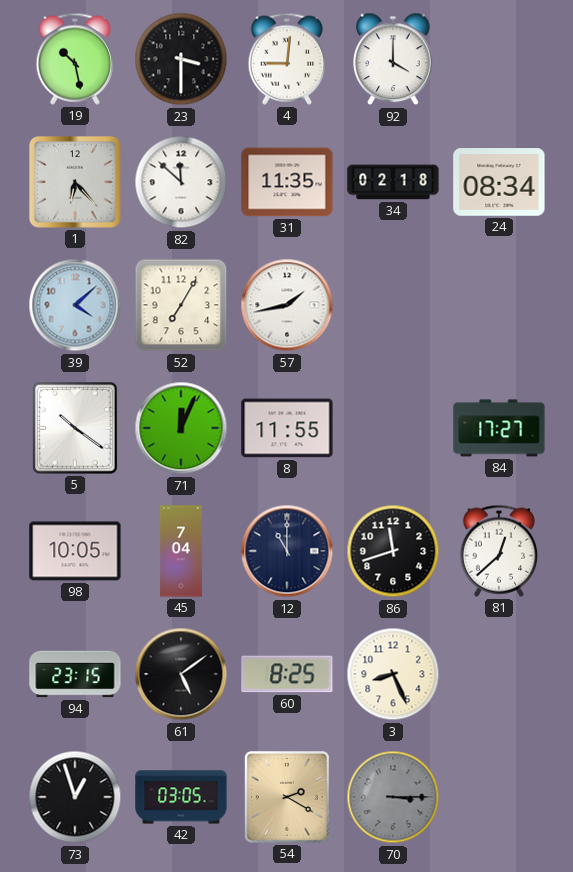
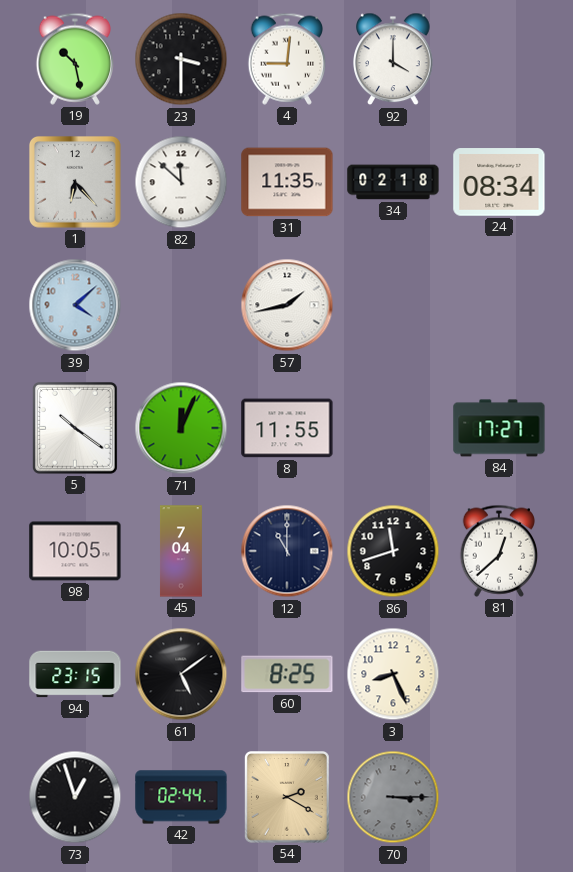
52: 7:05 -> none (181, 305)
42: 03:05 -> 02:44 (181, 797)
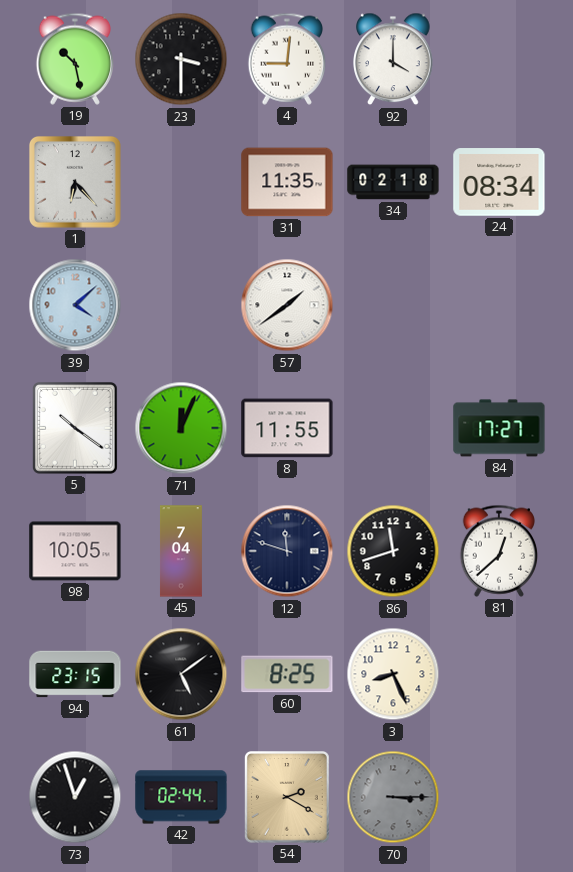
82: 11:52 -> none (181, 182)
57: 1:43 -> 1:39 (287, 305)
12: 11:00 -> 11:48 (287, 551)
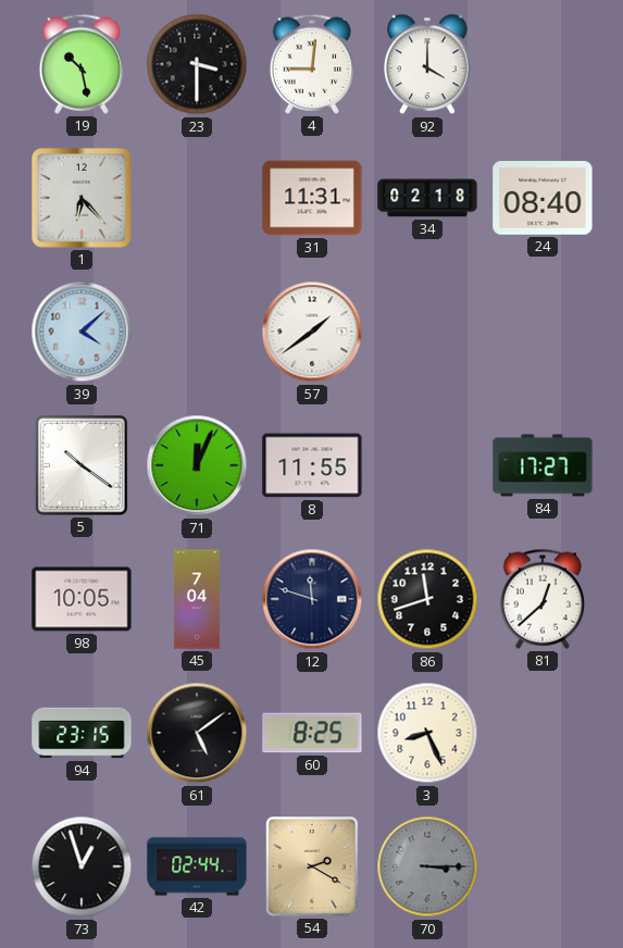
31: 11:35 -> 11:31 (312, 198)
24: 08:34 -> 08:40 (543, 198)
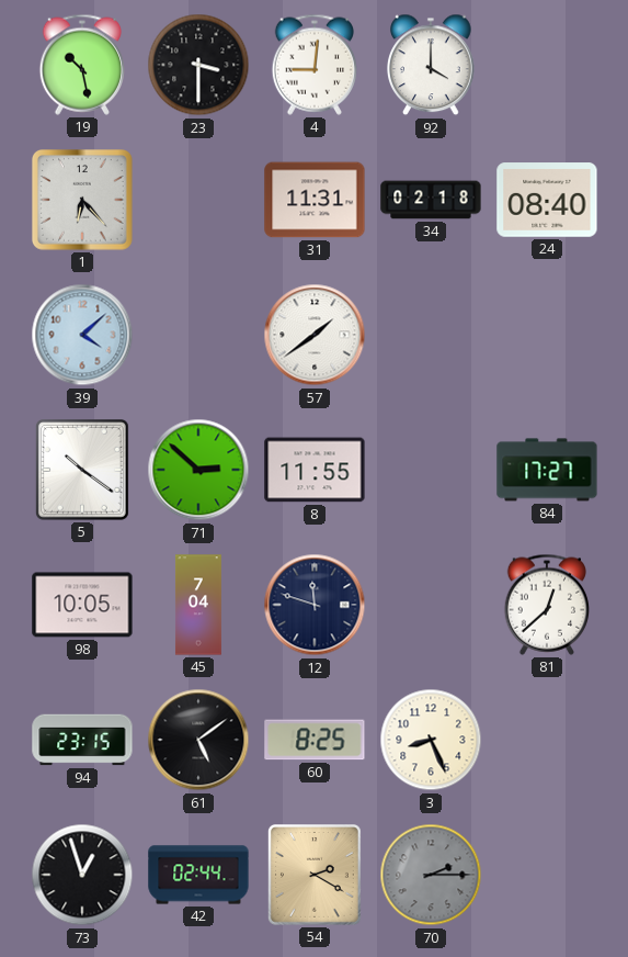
71: 12:04 -> 2:52 (198, 470)
86: 11:42 -> none (427, 599)
70: 3:15 -> 2:15 (431, 875)
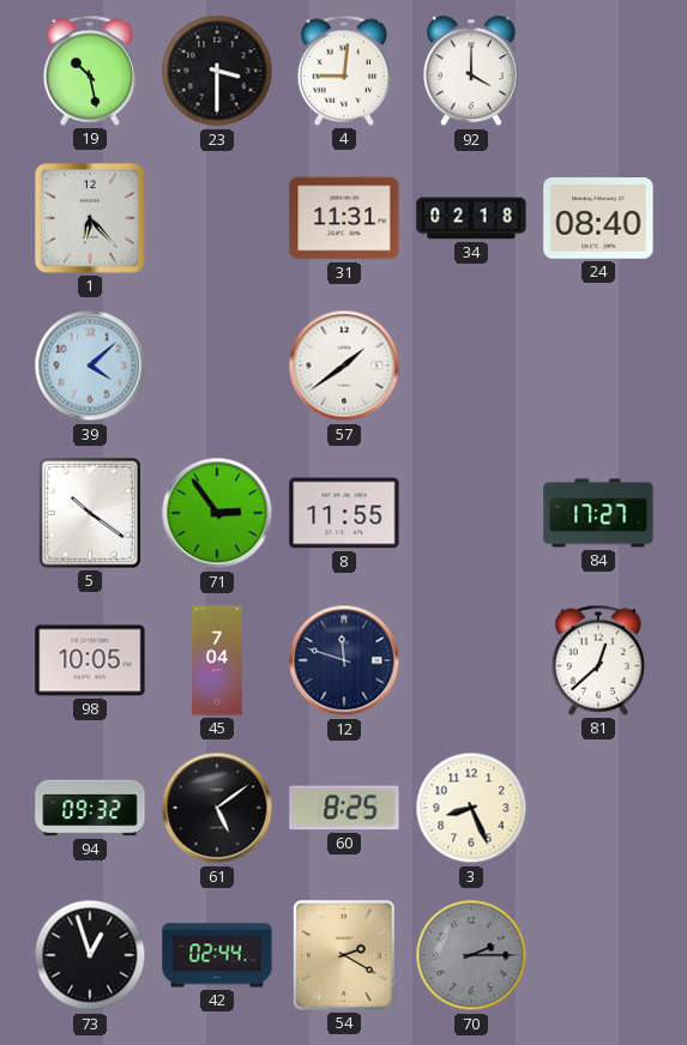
71: 2:52 -> 2:54 (217, 513)
94: 23:15 -> 09:32 (90, 808)
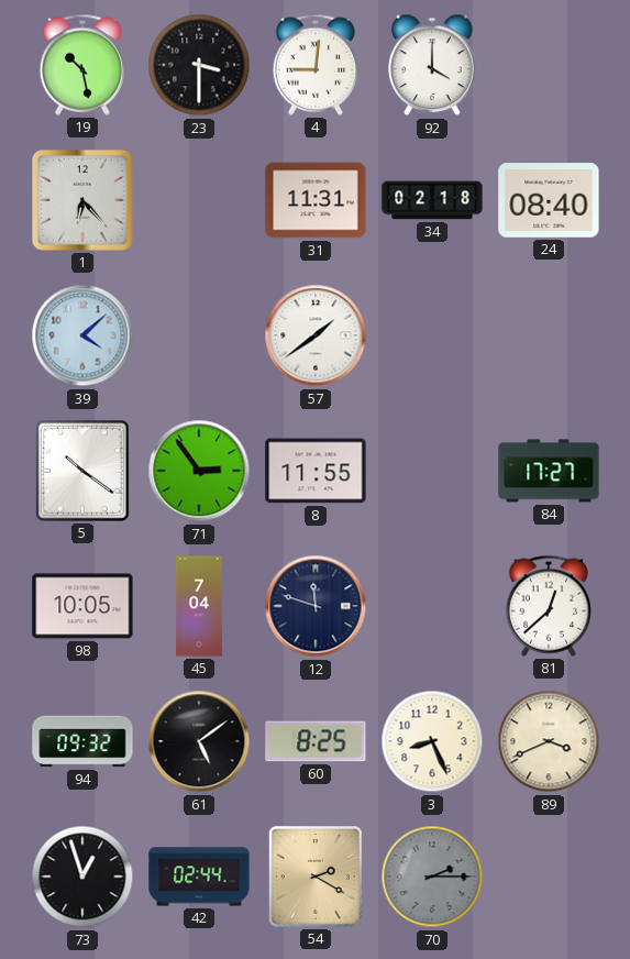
89: none -> 3:41 (549, 741)
